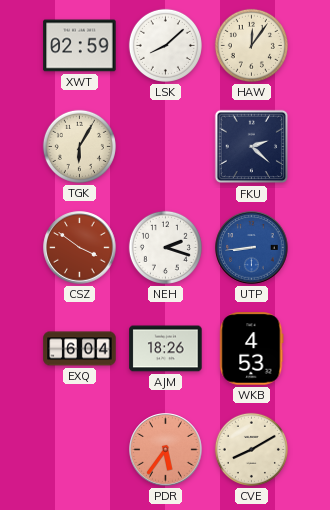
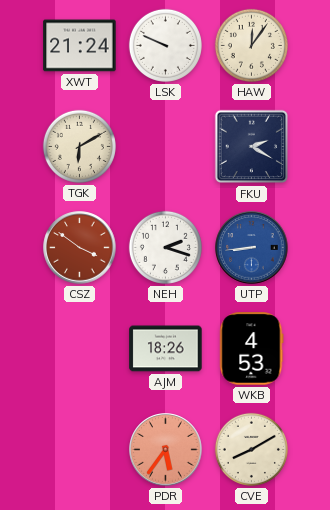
XWT: 02:59 -> 21:24 (80, 46)
LSK: 8:08 -> 9:49 (165, 45)
TGK: 6:05 -> 6:10 (79, 146)
FKU: 2:22 -> 2:20 (252, 147)
EXQ: 6:04 -> none (80, 349)
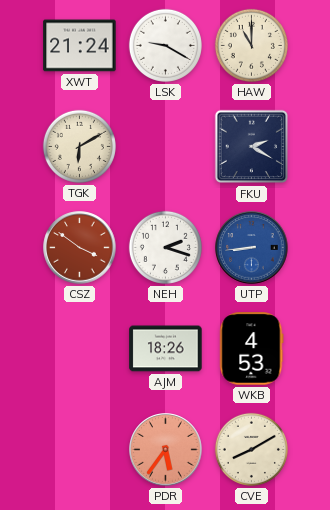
LSK: 9:49 -> 9:20 (165, 45)
HAW: 12:06 -> 11:00 (251, 45)
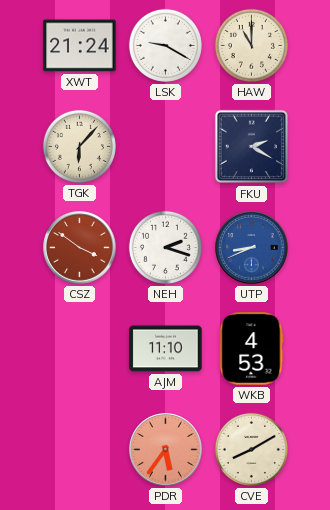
TGK: 6:10 -> 6:07 (79, 146)
UTP: 8:44 -> 8:41 (252, 248)
AJM: 18:26 -> 11:10 (166, 349)
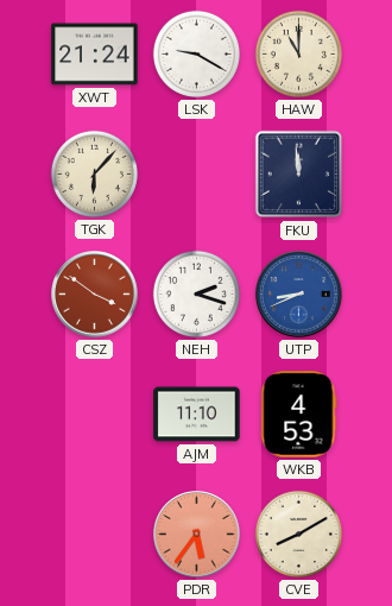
FKU: 2:20 -> 11:59 (299, 175)
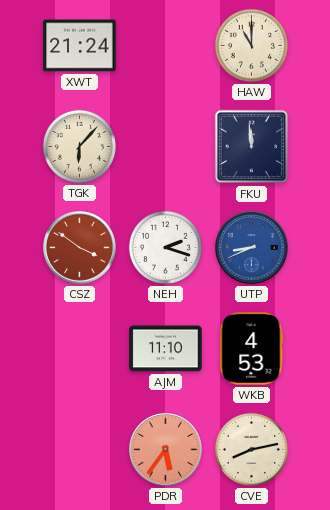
LSK: 9:20 -> none (196, 53)
CVE: 8:10 -> 8:13 (251, 449)
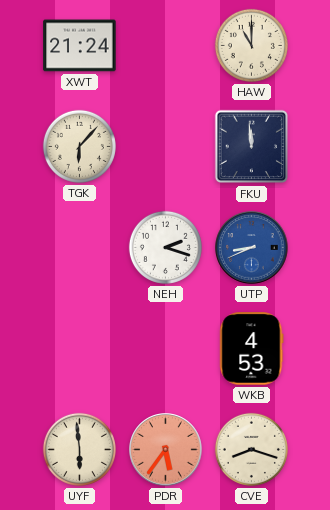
CSZ: 3:51 -> none (80, 248)
AJM: 11:10 -> none (166, 349)
UYF: none -> 5:59 (79, 449)
CVE: 8:13 -> 8:18 (251, 449)
